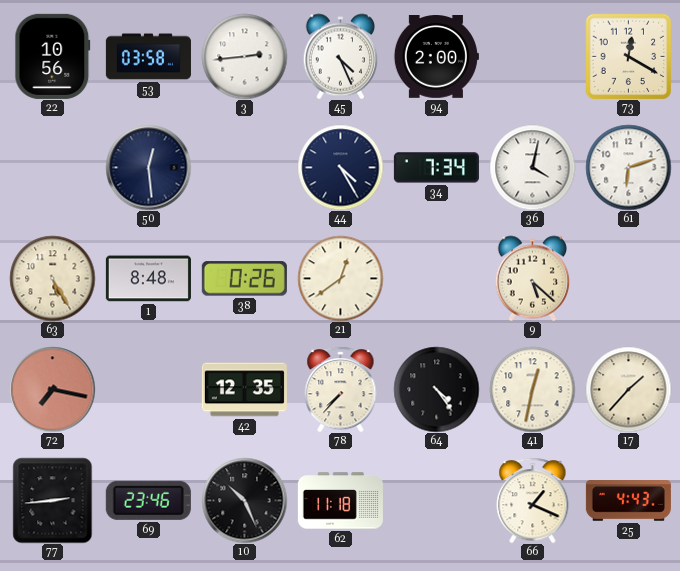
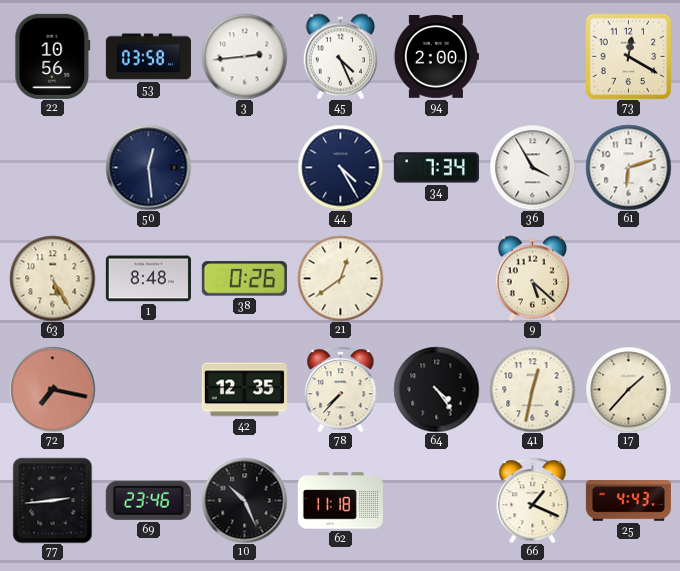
36: 4:02 -> 3:55 (532, 167)
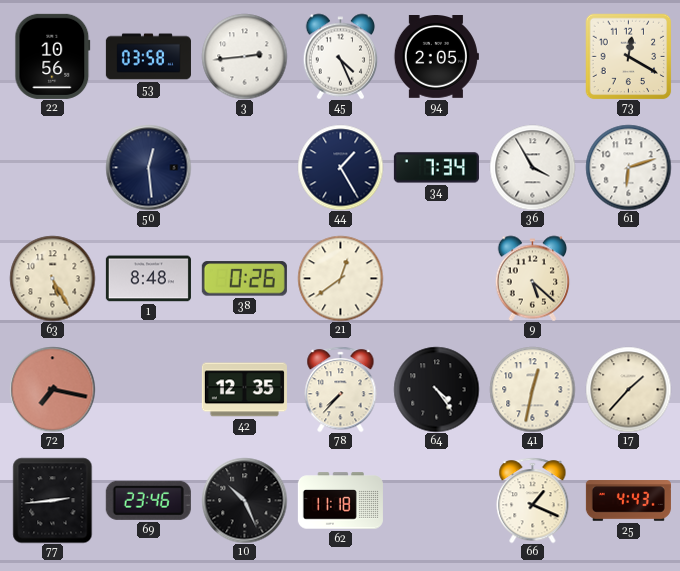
94: 2:00 -> 2:05 (436, 57)
44: 4:25 -> 1:25 (340, 167)
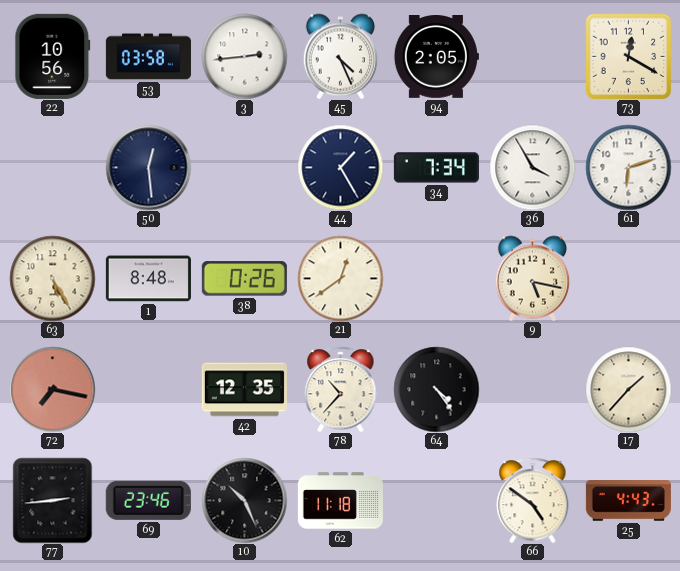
9: 5:22 -> 5:17 (533, 278)
78: 7:37 -> 10:37 (341, 389)
41: 12:32 -> none (532, 389)
66: 1:19 -> 4:51 (533, 500)
